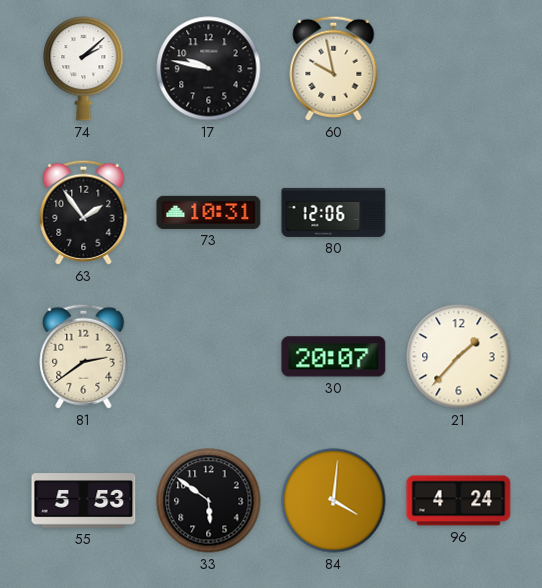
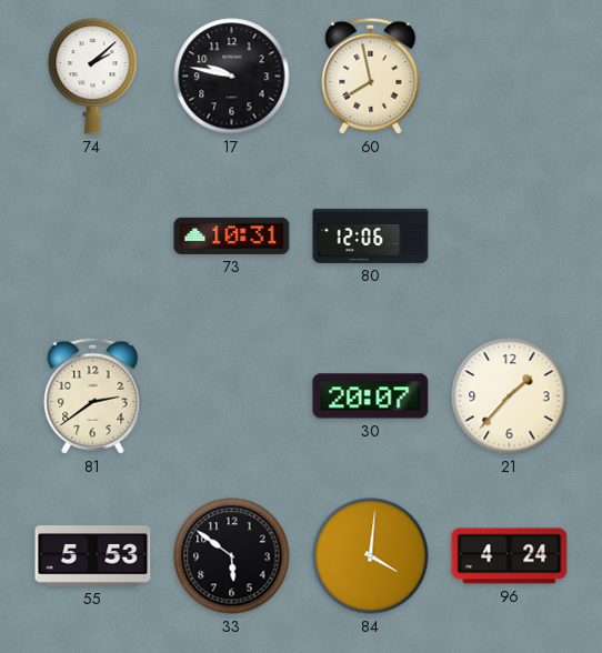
60: 9:58 -> 7:58 (371, 76)
63: 1:54 -> none (84, 212)
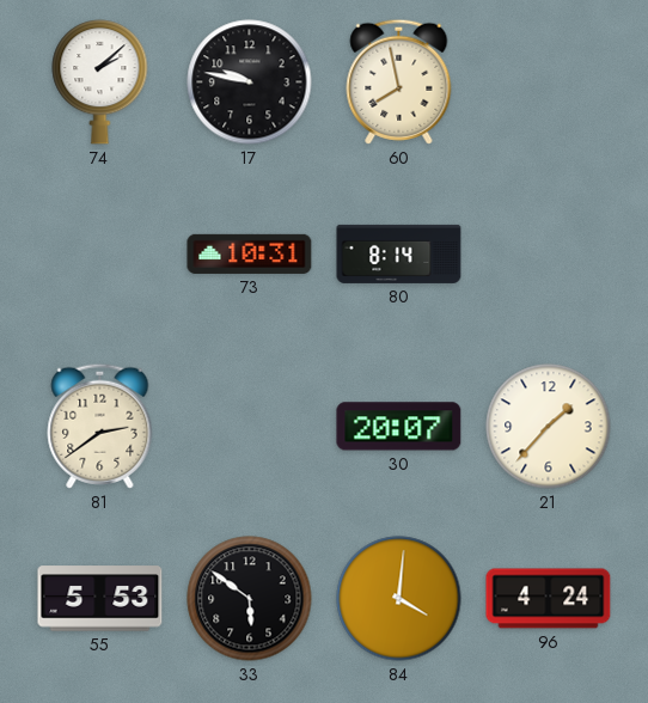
80: 12:06 -> 8:14 (399, 253)
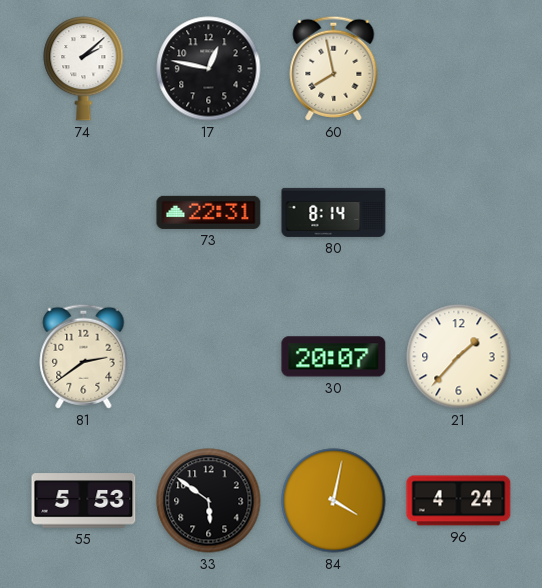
17: 9:47 -> 12:47 (209, 69)
73: 10:31 -> 22:31 (209, 212)
84: 4:01 -> 4:02 (334, 501)
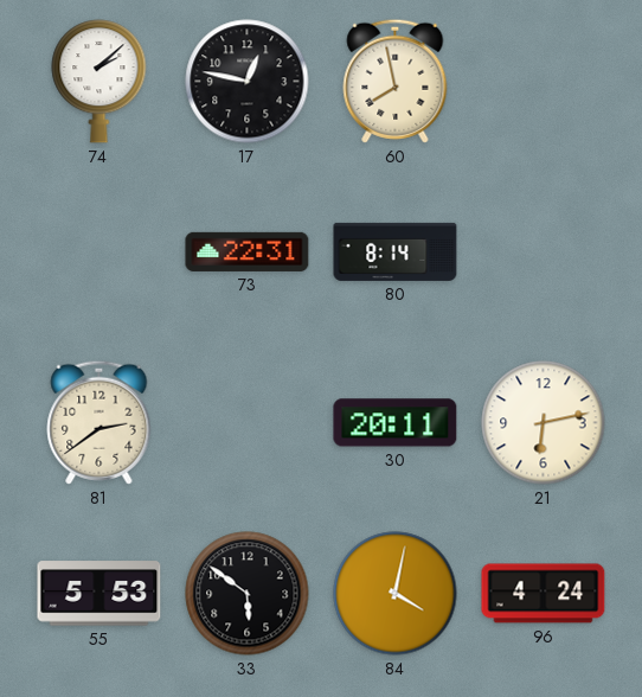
30: 20:07 -> 20:11 (396, 423)
21: 1:37 -> 6:13 (544, 423)
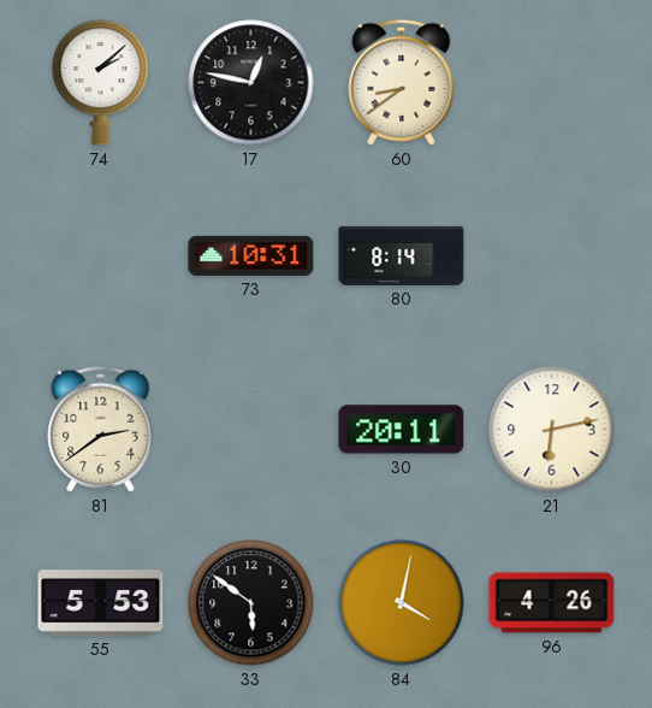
60: 7:58 -> 8:39 (402, 82)
73: 22:31 -> 10:31 (251, 255)
96: 4:24 -> 4:26 (552, 603)
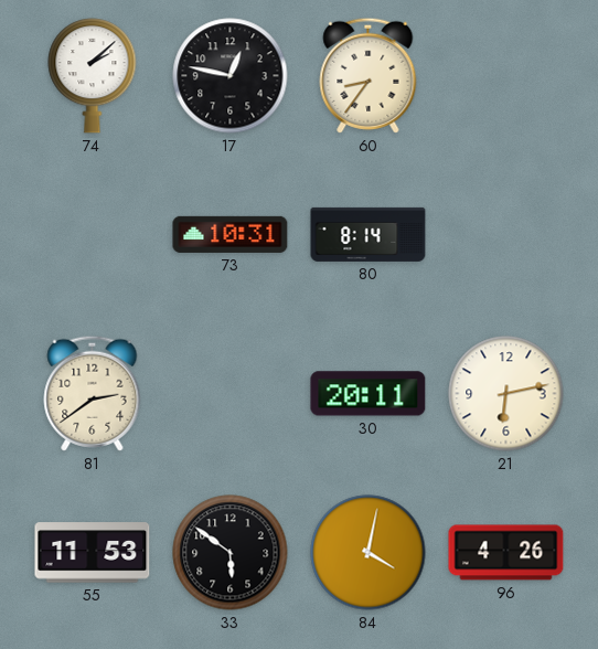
60: 8:39 -> 8:36 (369, 75)
55: 5:53 -> 11:53 (93, 553)
